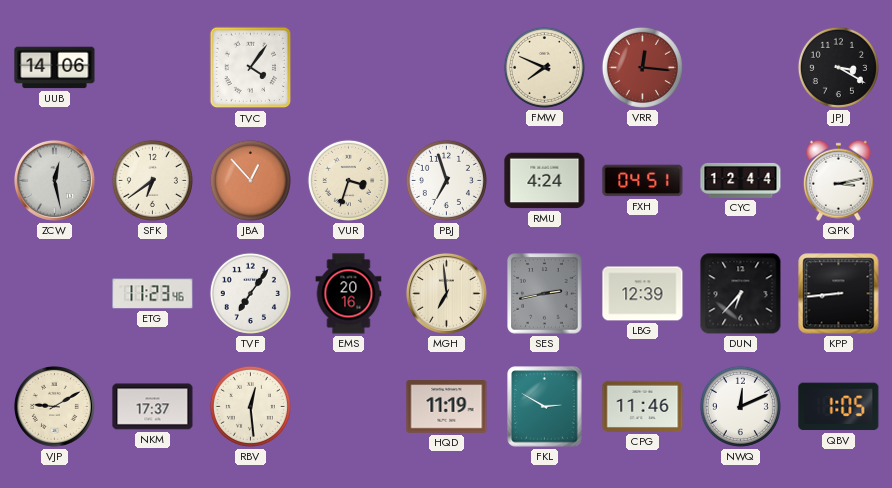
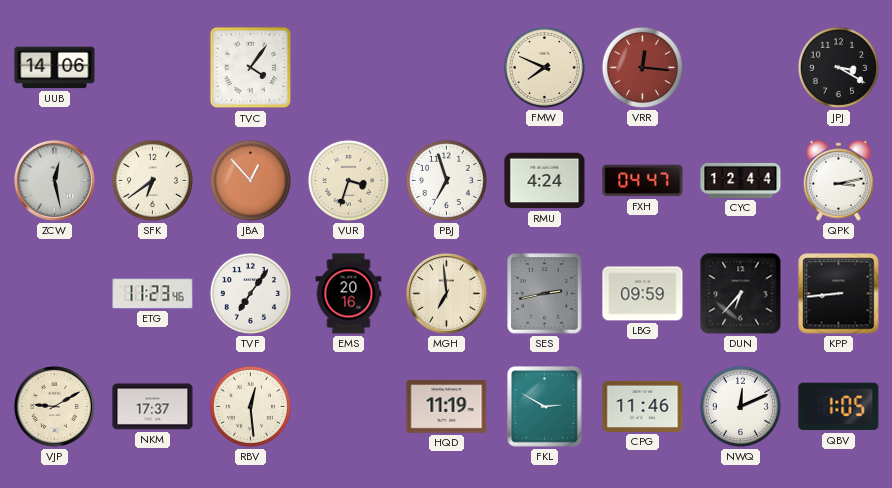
FXH: 04:51 -> 04:47 (643, 181)
LBG: 12:39 -> 09:59 (643, 294)
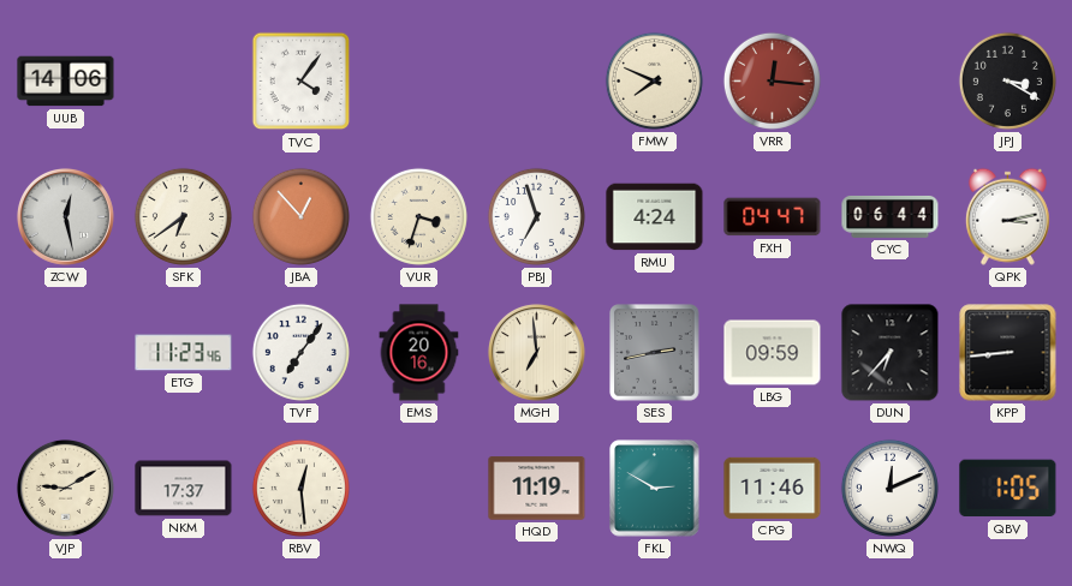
CYC: 12:44 -> 06:44 (891, 216)
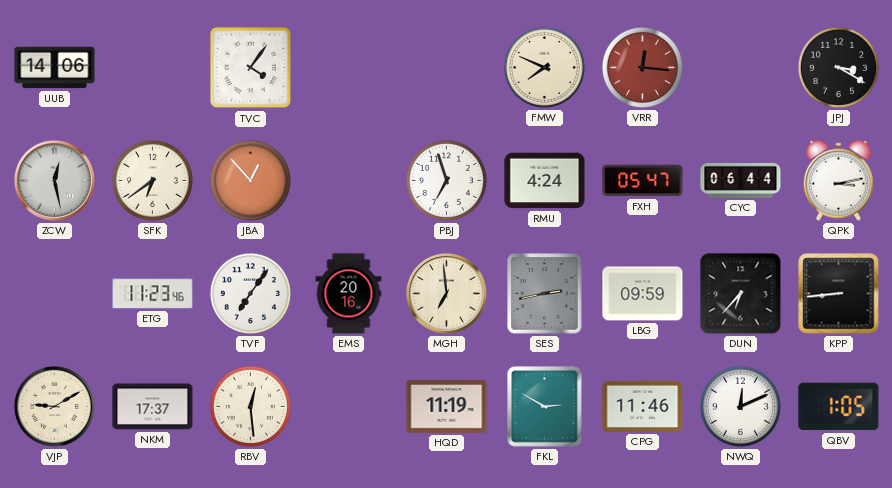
VUR: 3:33 -> none (418, 216)
FXH: 04:47 -> 05:47 (643, 181)
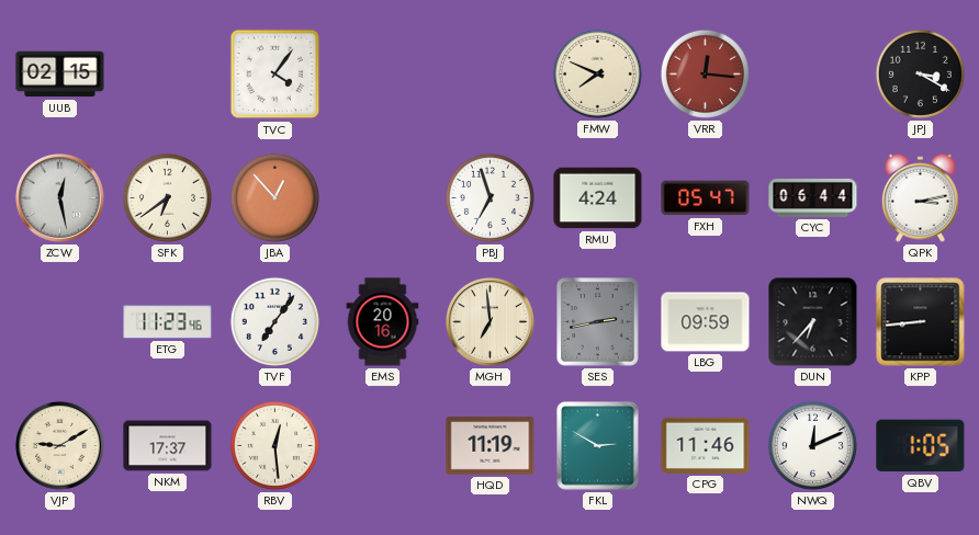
UUB: 14:06 -> 02:15 (60, 75)
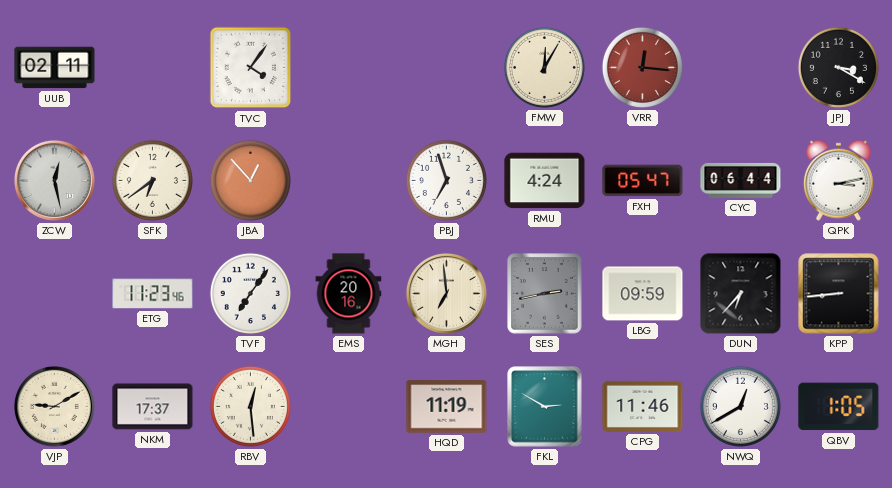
UUB: 02:15 -> 02:11 (55, 68)
FMW: 7:49 -> 12:05 (544, 67)
NWQ: 12:11 -> 12:40 (740, 406)
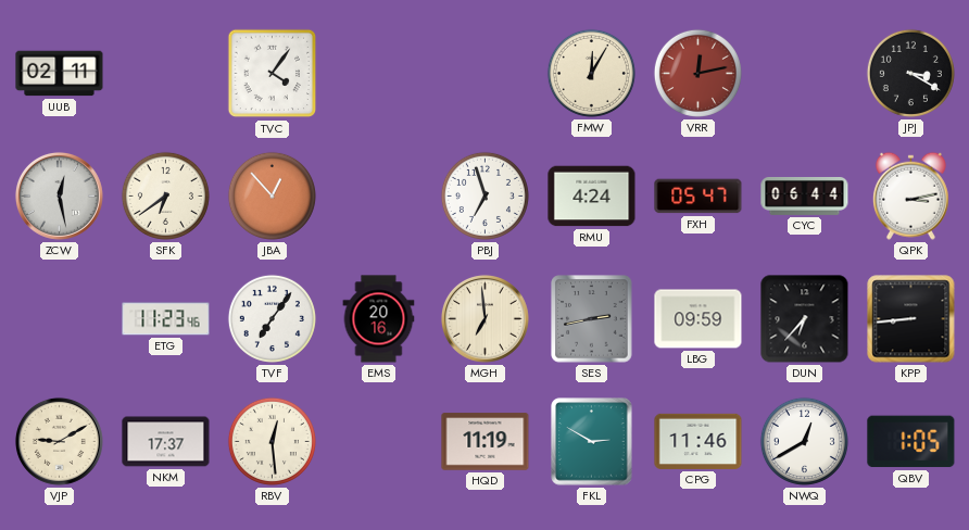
VRR: 12:16 -> 12:13 (697, 73)
